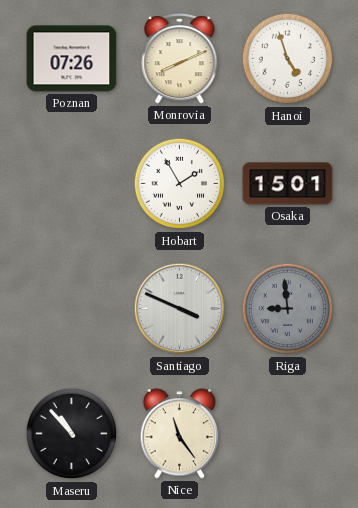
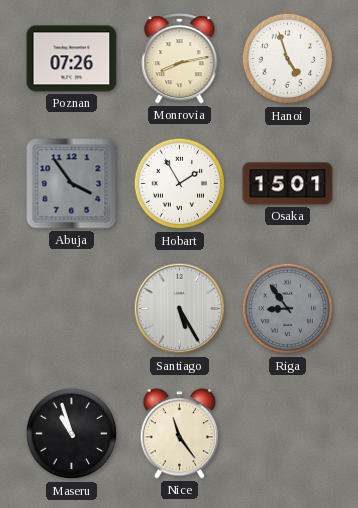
Monrovia: 8:11 -> 8:13 (180, 59)
Abuja: none -> 3:54 (72, 184)
Santiago: 3:49 -> 5:25 (180, 309)
Riga: 8:59 -> 8:54 (288, 309)
Maseru: 10:53 -> 10:57 (72, 434)
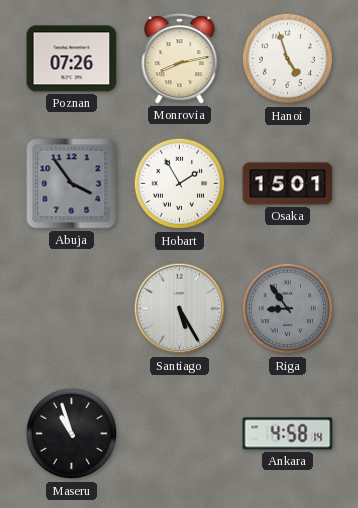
Nice: 11:24 -> none (180, 434)
Ankara: none -> 4:58 (288, 434)
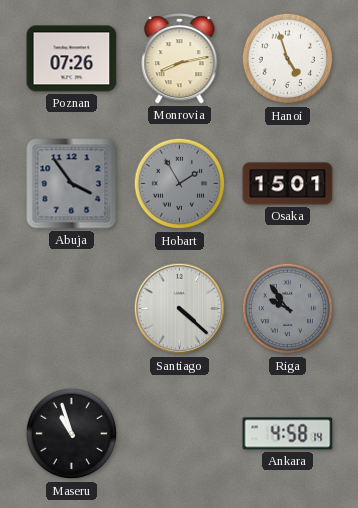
Hobart dial: white -> grey (180, 184)
Santiago: 5:25 -> 4:22 (180, 309)
Riga: 8:54 -> 9:54 (288, 309)
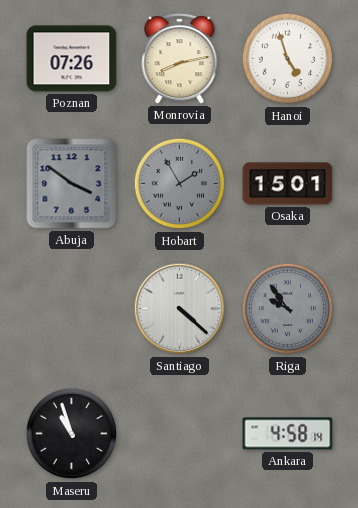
Abuja: 3:54 -> 3:51 (72, 184)
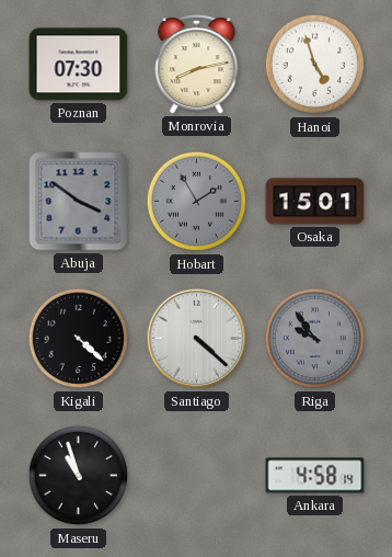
Poznan: 07:26 -> 07:30 (79, 65)
Kigali: none -> 4:22 (79, 339)
